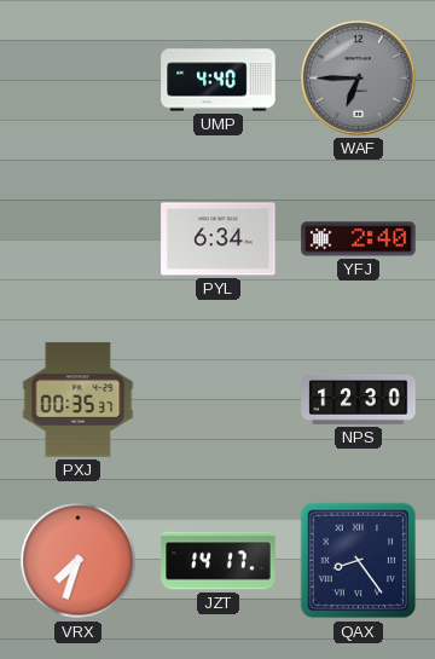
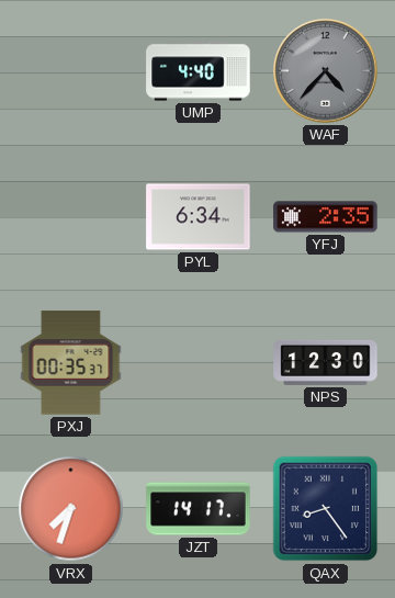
WAF: 6:45 -> 4:37 (326, 71)
YFJ: 2:40 -> 2:35 (326, 217)
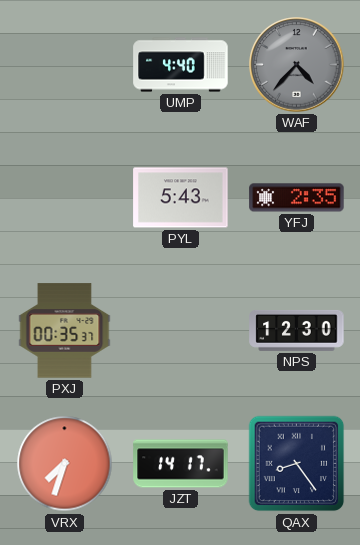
PYL: 6:34 -> 5:43 (181, 198)
